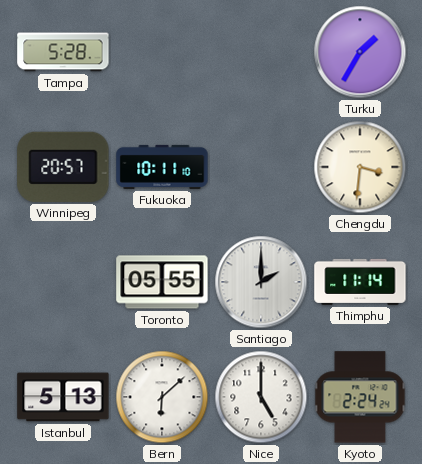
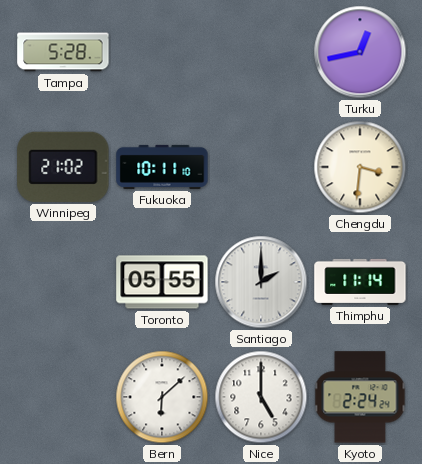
Turku: 1:35 -> 12:43 (360, 52)
Winnipeg: 20:57 -> 21:02 (63, 167)
Istanbul: 5:13 -> none (63, 397)
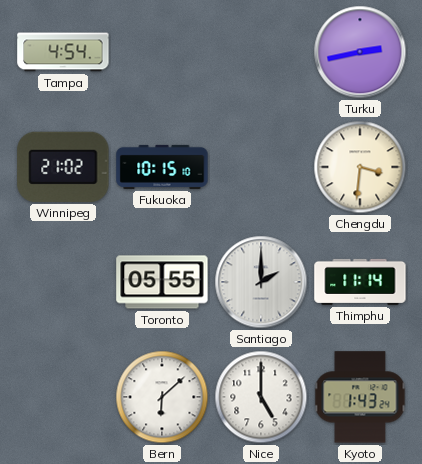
Tampa: 5:28 -> 4:54 (63, 52)
Turku: 12:43 -> 2:43 (360, 52)
Fukuoka: 10:11 -> 10:15 (162, 167)
Kyoto: 2:24 -> 1:43 (360, 397)
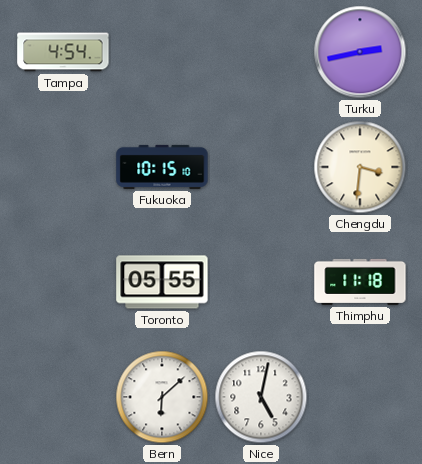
Winnipeg: 21:02 -> none (63, 167)
Santiago: 2:00 -> none (261, 282)
Thimphu: 11:14 -> 11:18 (360, 282)
Nice: 5:00 -> 5:02 (261, 397)
Kyoto: 1:43 -> none (360, 397)
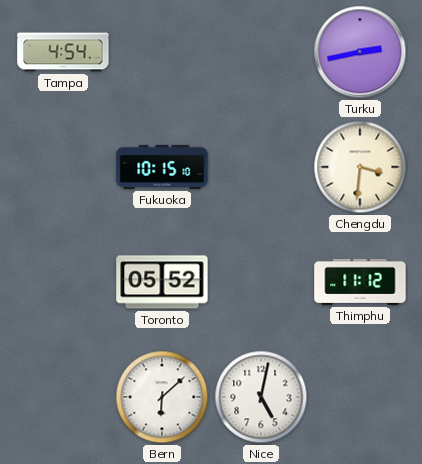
Toronto: 05:55 -> 05:52 (162, 282)
Thimphu: 11:18 -> 11:12 (360, 282)
